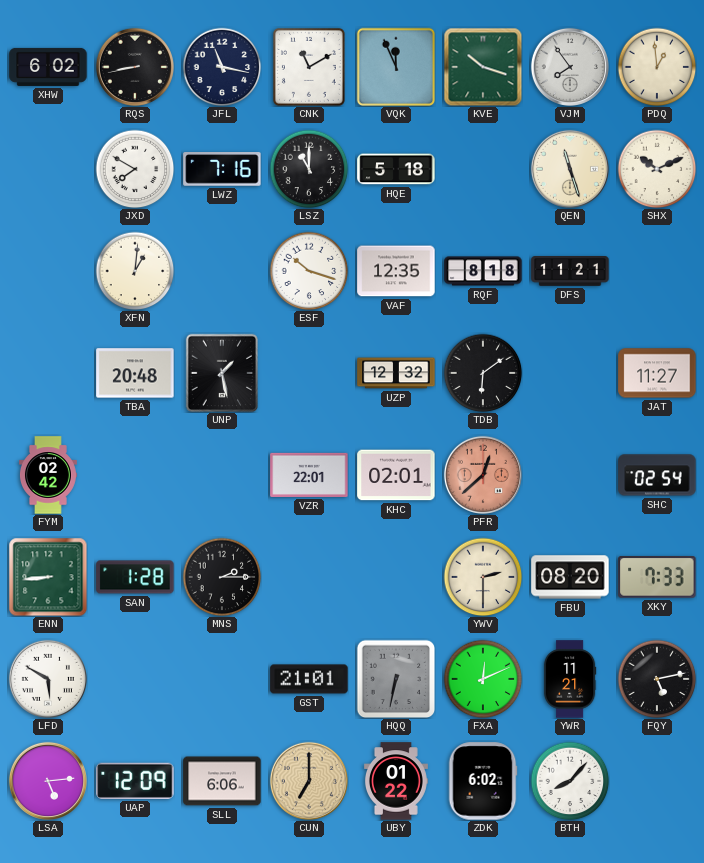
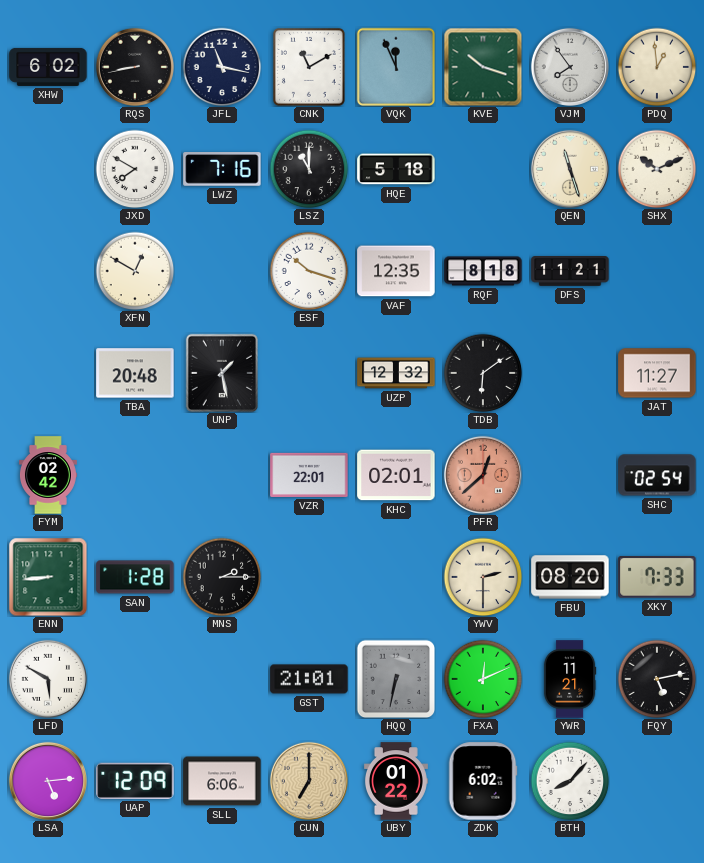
XFN: 1:01 -> 12:50 (135, 271)
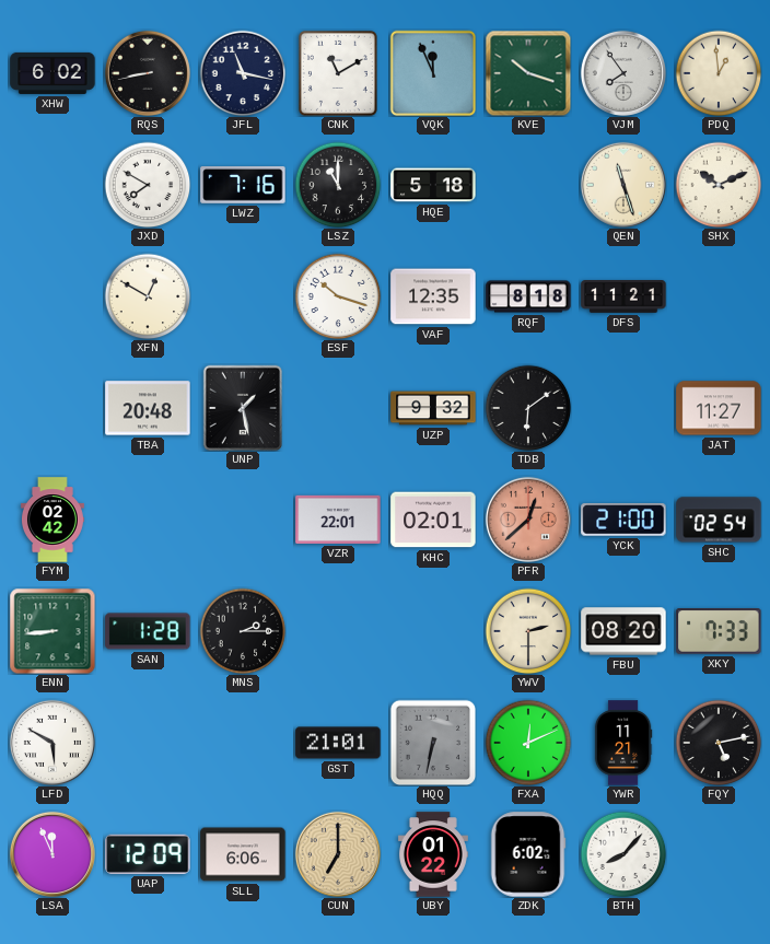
UZP: 12:32 -> 9:32 (433, 408)
YCK: none -> 21:00 (623, 520)
LSA: 5:14 -> 11:56 (52, 854)
